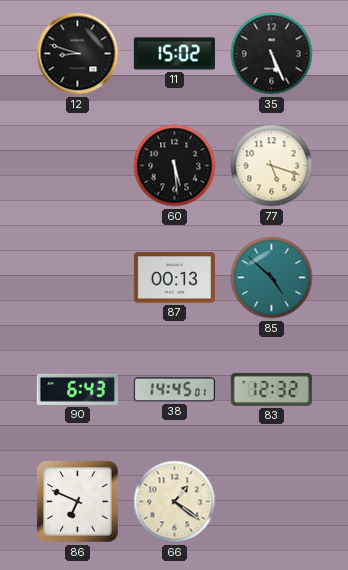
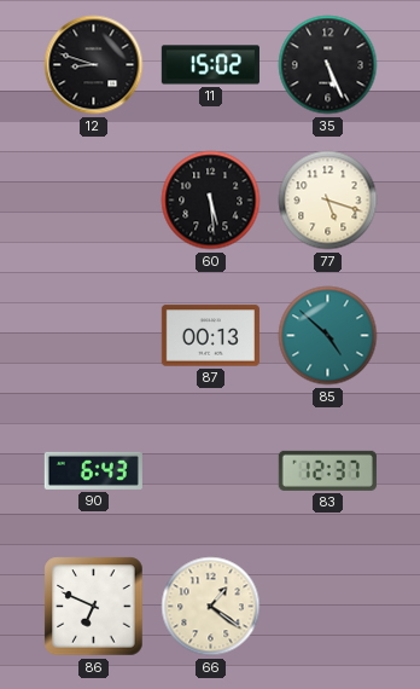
38: 14:45 -> none (174, 390)
83: 12:32 -> 12:37 (327, 470)
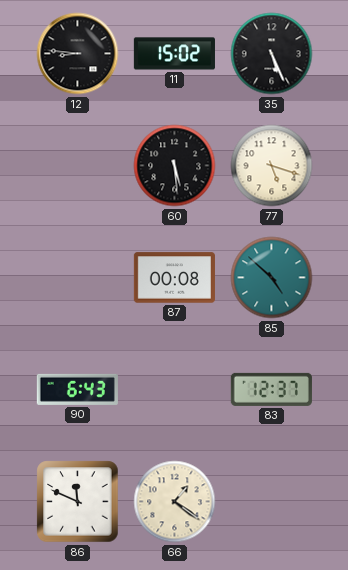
12: 8:48 -> 8:46 (78, 54)
87: 00:13 -> 00:08 (174, 278)
86: 6:49 -> 11:49 (78, 502)
